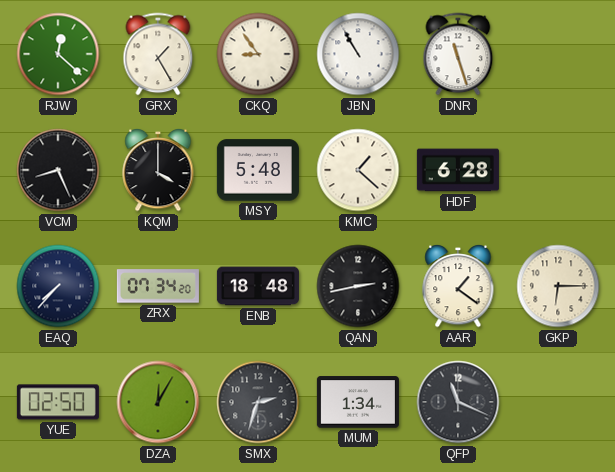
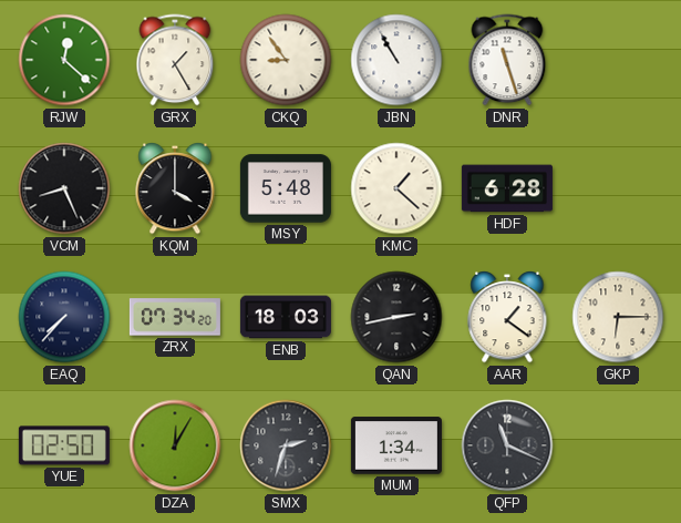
ENB: 18:48 -> 18:03 (286, 317)
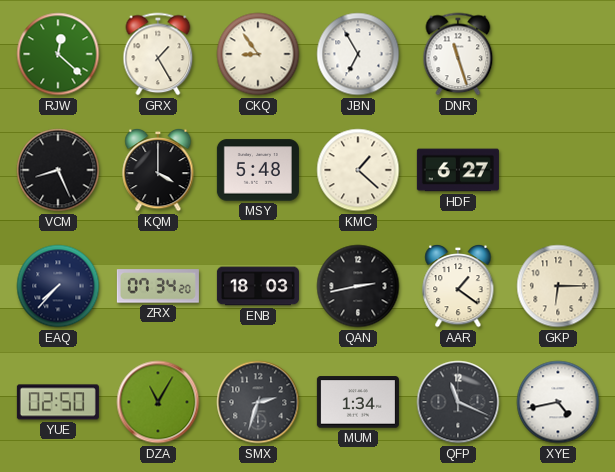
JBN: 10:55 -> 6:55 (358, 54)
HDF: 6:28 -> 6:27 (458, 170)
DZA: 12:05 -> 11:05 (158, 402)
XYE: none -> 4:43 (558, 402)
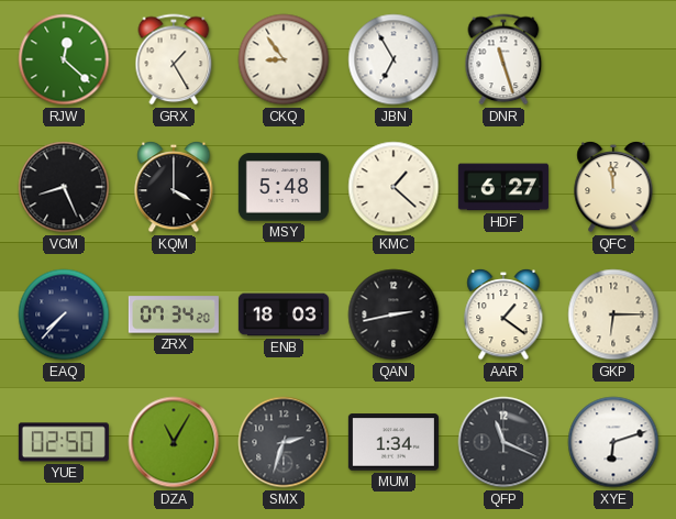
QFC: none -> 11:59 (613, 187)
XYE: 4:43 -> 6:12 (613, 442)
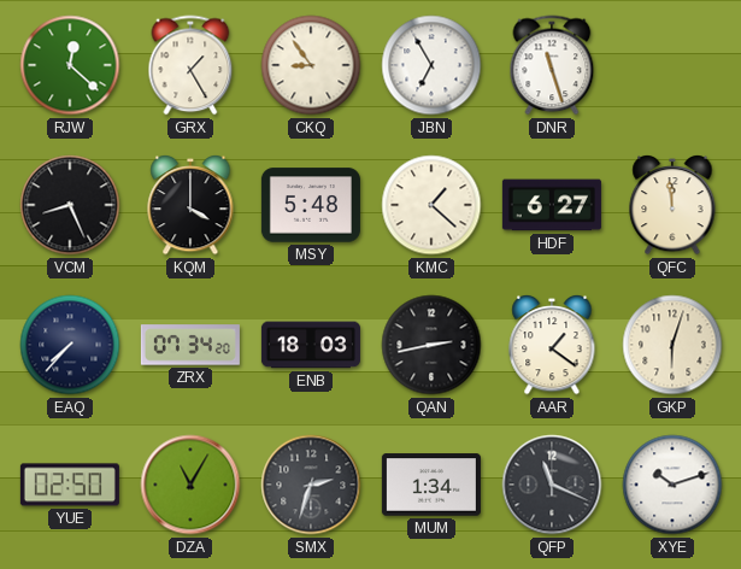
GKP: 6:15 -> 6:03 (672, 345)
XYE: 6:12 -> 10:12 (672, 485)
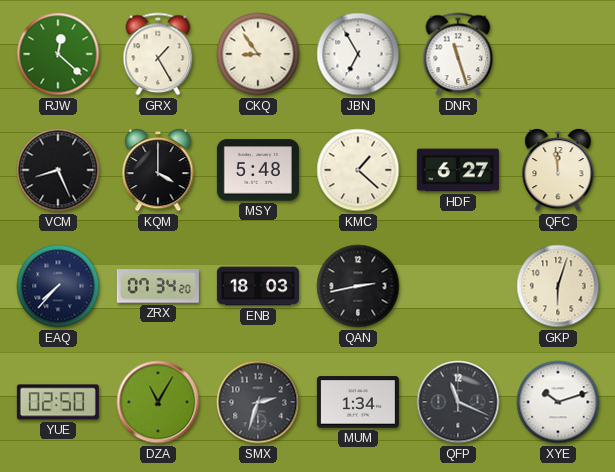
AAR: 1:21 -> none (552, 345)
